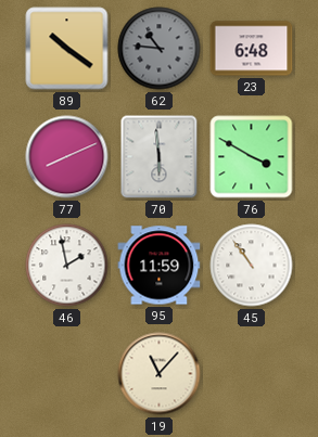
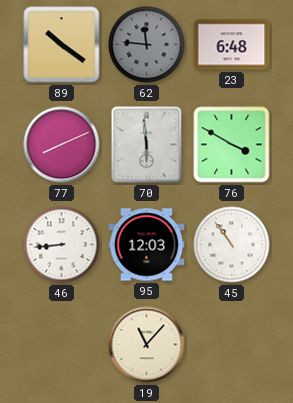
62: 10:46 -> 11:46 (147, 45)
46: 1:58 -> 8:44 (62, 245)
95: 11:59 -> 12:03 (147, 245)
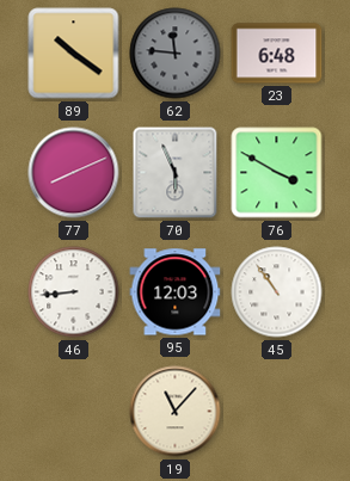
70: 5:59 -> 5:56 (176, 173)
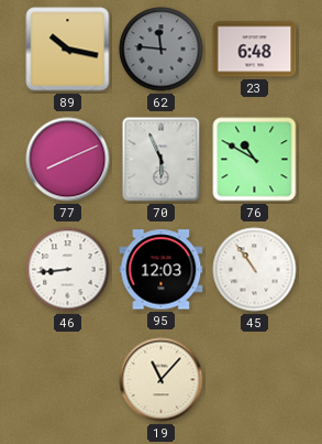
89: 10:21 -> 10:17 (68, 50)
76: 3:50 -> 10:50 (255, 160)
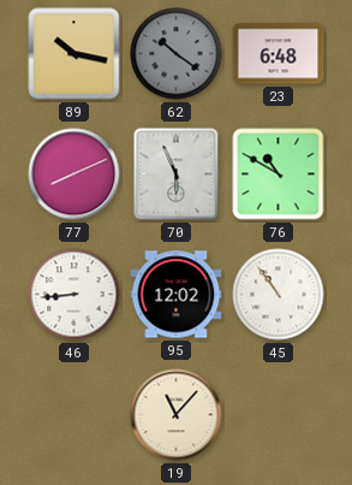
62: 11:46 -> 10:21 (177, 54)
95: 12:03 -> 12:02 (177, 295)
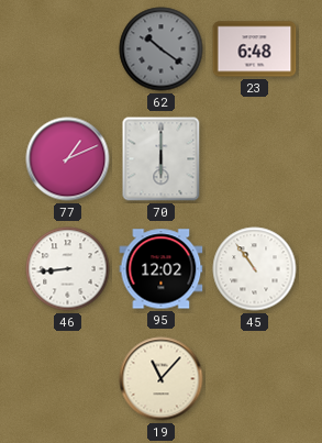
89: 10:17 -> none (74, 54)
77: 8:11 -> 1:11 (68, 159)
70: 5:56 -> 6:00 (162, 159)
76: 10:50 -> none (279, 175)
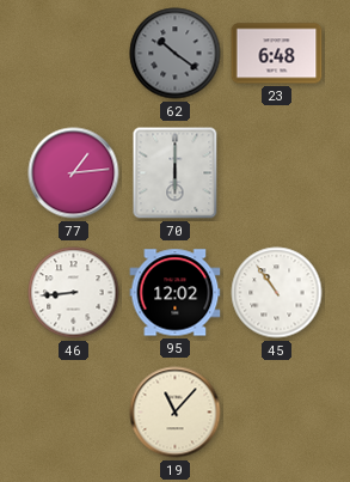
77: 1:11 -> 1:14 (74, 173)
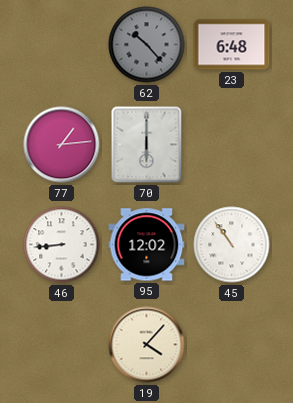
62: 10:21 -> 10:23 (147, 45)
19: 11:07 -> 4:07 (147, 345)
